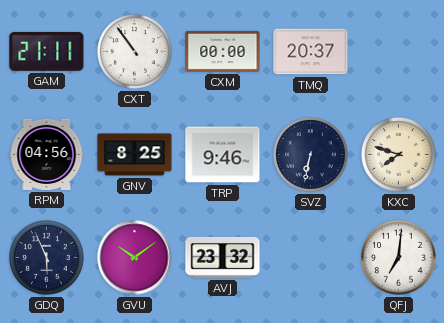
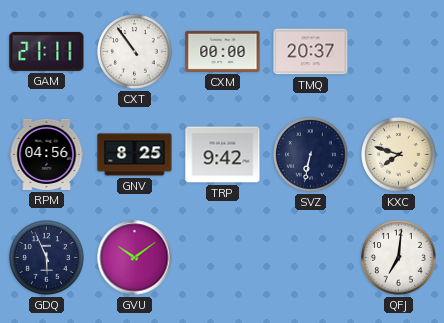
TRP: 9:46 -> 9:42 (223, 155)
AVJ: 23:32 -> none (223, 257)
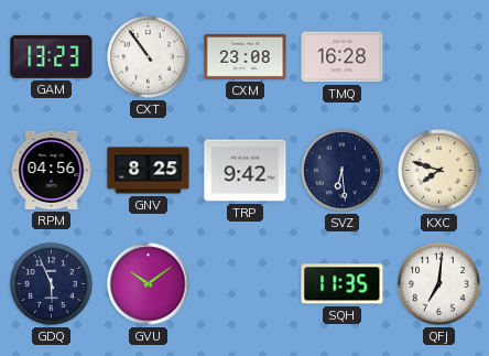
GAM: 21:11 -> 13:23 (52, 56)
CXM: 00:00 -> 23:08 (246, 56)
TMQ: 20:37 -> 16:28 (343, 57)
SVZ: 6:32 -> 6:29 (343, 171)
SQH: none -> 11:35 (343, 284)
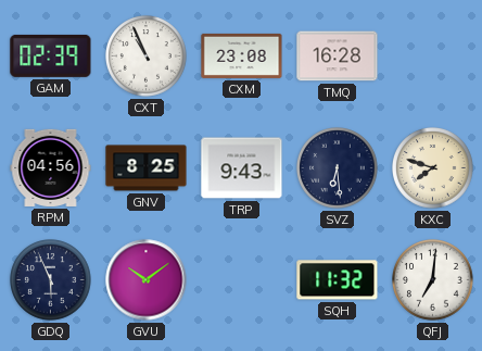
GAM: 13:23 -> 02:39 (51, 55)
CXT: 10:54 -> 10:56 (147, 57)
TRP: 9:42 -> 9:43 (242, 168)
SQH: 11:35 -> 11:32 (338, 280)
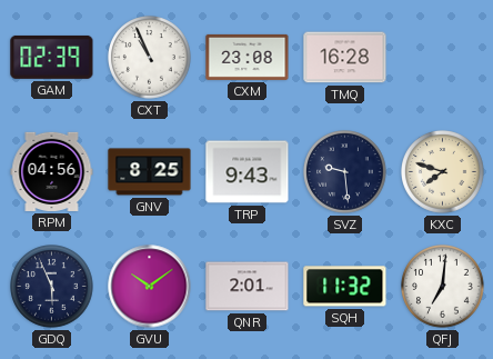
SVZ: 6:29 -> 9:29 (345, 172)
QNR: none -> 2:01 (248, 287)
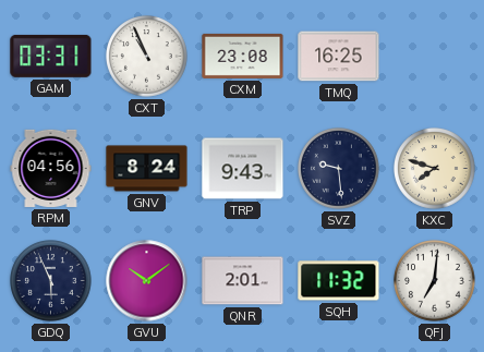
GAM: 02:39 -> 03:31 (51, 56)
TMQ: 16:28 -> 16:25 (339, 57)
GNV: 8:25 -> 8:24 (147, 169)
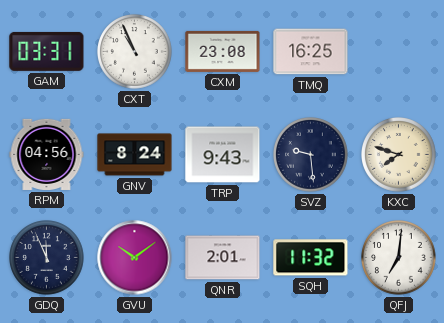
GDQ: 5:56 -> 11:56 (47, 258)
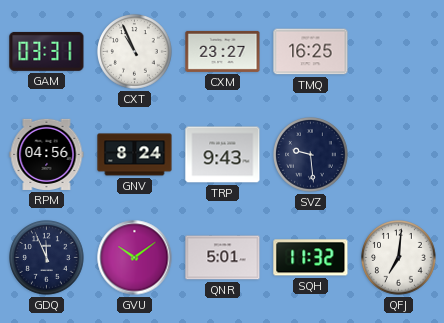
CXM: 23:08 -> 23:27 (223, 51)
KXC: 7:48 -> none (399, 155)
QNR: 2:01 -> 5:01 (223, 258)
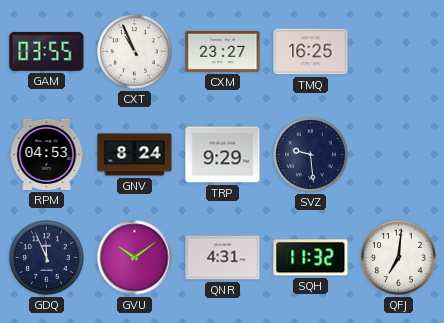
GAM: 03:31 -> 03:55 (47, 51)
RPM: 04:56 -> 04:53 (47, 154)
TRP: 9:43 -> 9:29 (223, 155)
QNR: 5:01 -> 4:31 (223, 258)
